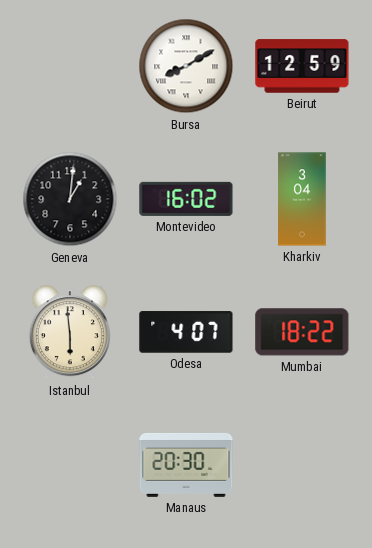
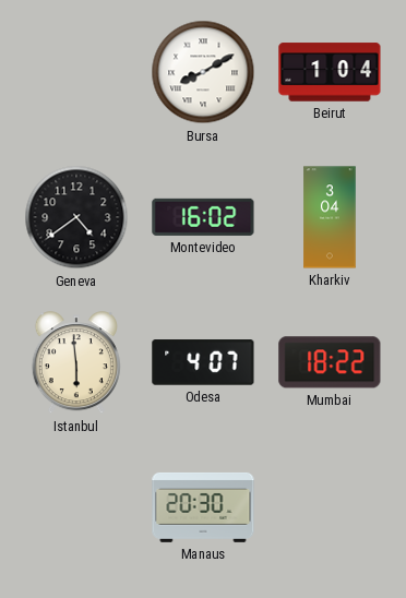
Beirut: 12:59 -> 1:04 (330, 72)
Geneva: 1:01 -> 4:39 (76, 217)
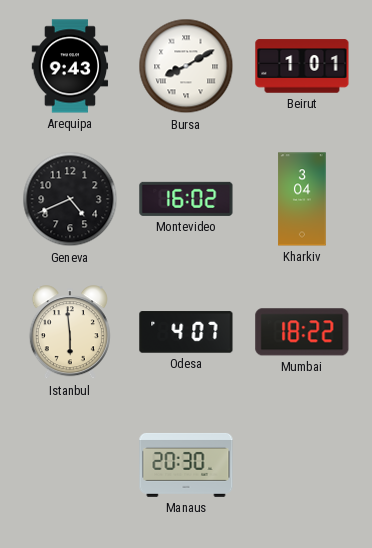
Arequipa: none -> 9:43 (70, 66)
Beirut: 1:04 -> 1:01 (302, 66)
Geneva: 4:39 -> 4:41 (70, 199)
